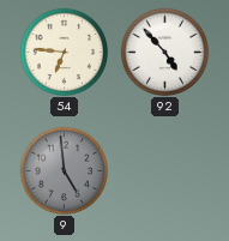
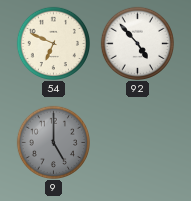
54: 6:46 -> 6:49 (53, 43)
9: 4:59 -> 5:00 (53, 142)
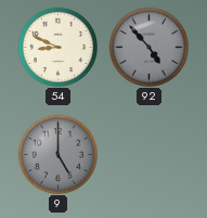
54: 6:49 -> 8:49 (57, 47)
92 dial: white -> grey (148, 47)
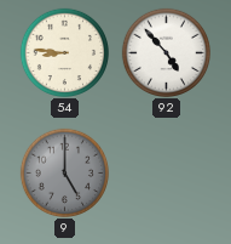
54: 8:49 -> 8:46 (64, 52)
92 dial: grey -> white (166, 52)
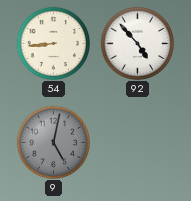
54: 8:46 -> 8:44 (53, 43)
9: 5:00 -> 5:02 (53, 142)
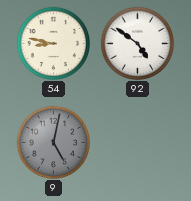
54: 8:44 -> 8:47 (53, 43)
92: 4:53 -> 4:51 (137, 43)
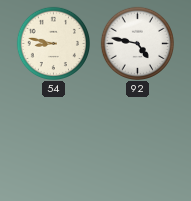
92: 4:51 -> 4:47 (137, 43)
9: 5:02 -> none (53, 142)
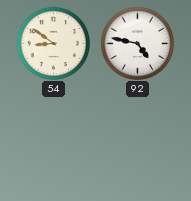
54: 8:47 -> 8:51 (53, 43)
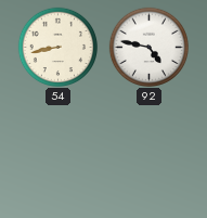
54: 8:51 -> 8:43 (57, 47)
